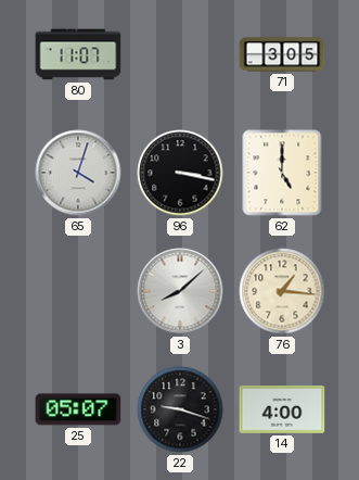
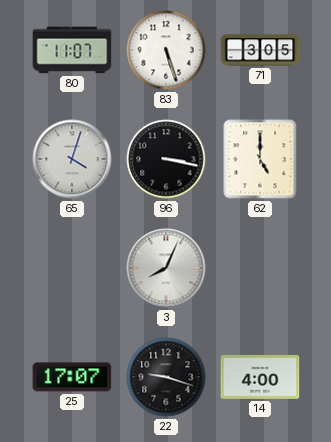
83: none -> 5:27 (166, 50)
3: 8:08 -> 8:04 (166, 268)
76: 1:16 -> none (282, 291)
25: 05:07 -> 17:07 (72, 377)
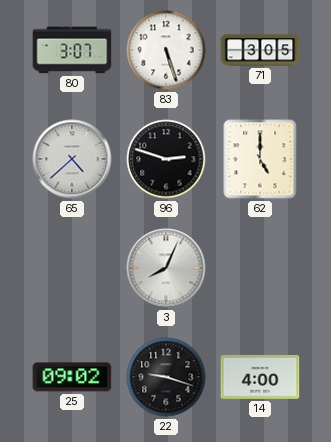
80: 11:07 -> 3:07 (72, 50)
65: 4:03 -> 4:38 (72, 159)
96: 3:17 -> 2:48 (166, 159)
25: 17:07 -> 09:02 (72, 377)
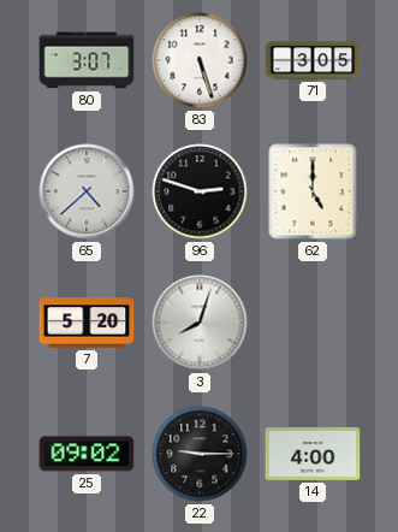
7: none -> 5:20 (87, 323)
3: 8:04 -> 8:03 (200, 323)
22: 9:18 -> 9:15 (200, 454)
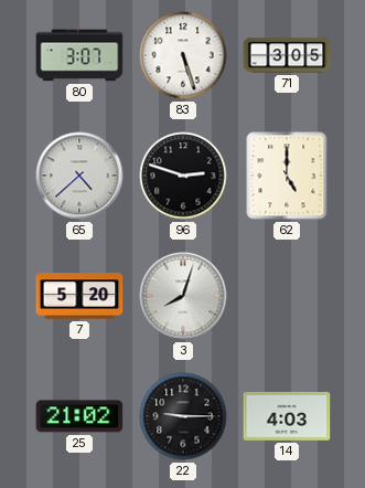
25: 09:02 -> 21:02 (79, 416)
14: 4:00 -> 4:03 (287, 416)
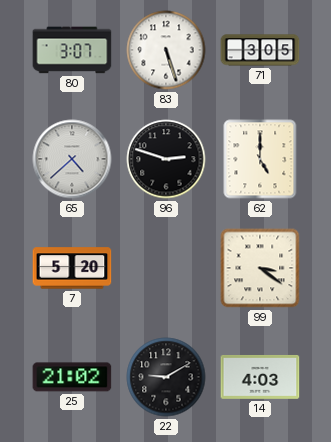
3: 8:03 -> none (183, 296)
99: none -> 3:21 (260, 268)
22: 9:15 -> 9:10 (166, 377)
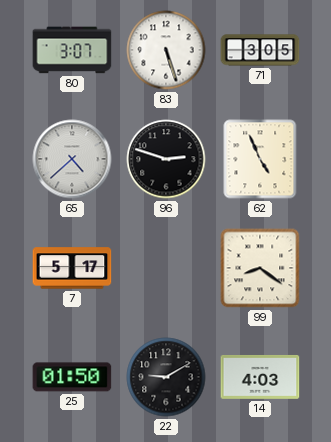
62: 5:00 -> 4:56 (260, 159)
7: 5:20 -> 5:17 (72, 268)
99: 3:21 -> 8:21 (260, 268)
25: 21:02 -> 01:50 (72, 377)
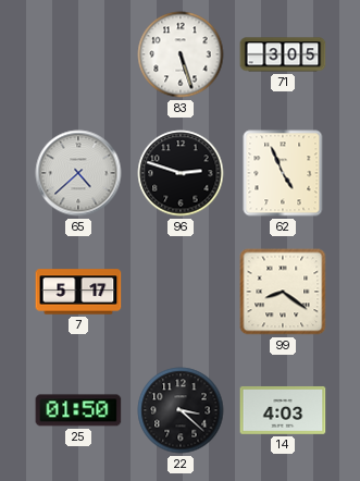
80: 3:07 -> none (72, 50)
22: 9:10 -> 3:22 (181, 410)
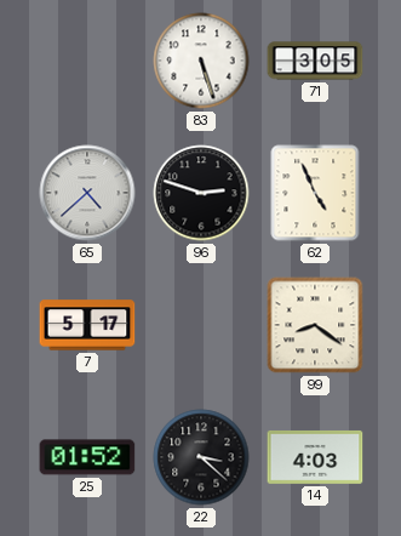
25: 01:50 -> 01:52 (87, 457)
